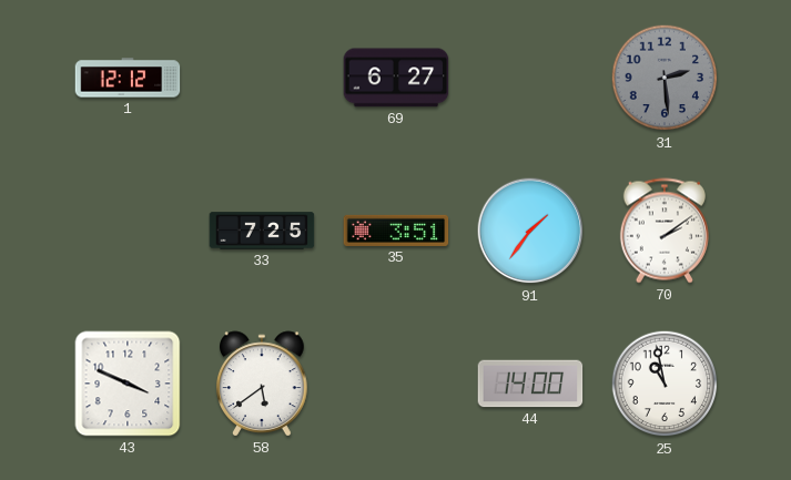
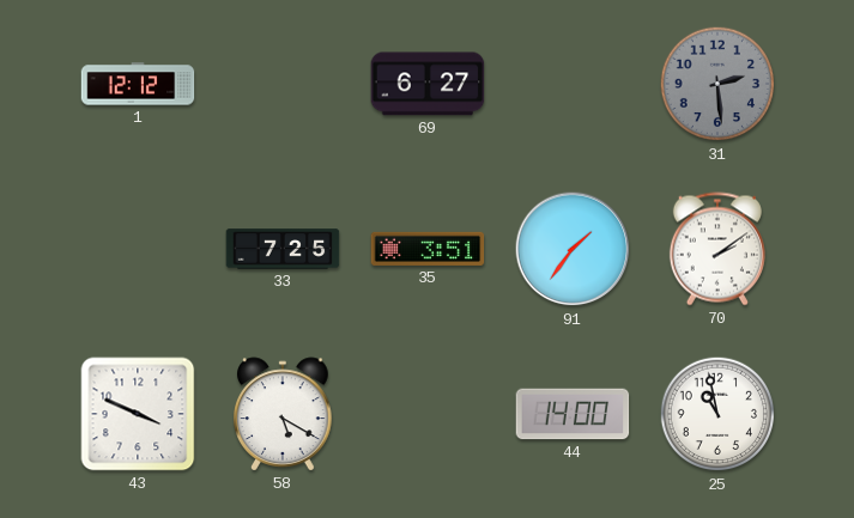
58: 5:39 -> 5:20 (283, 414)
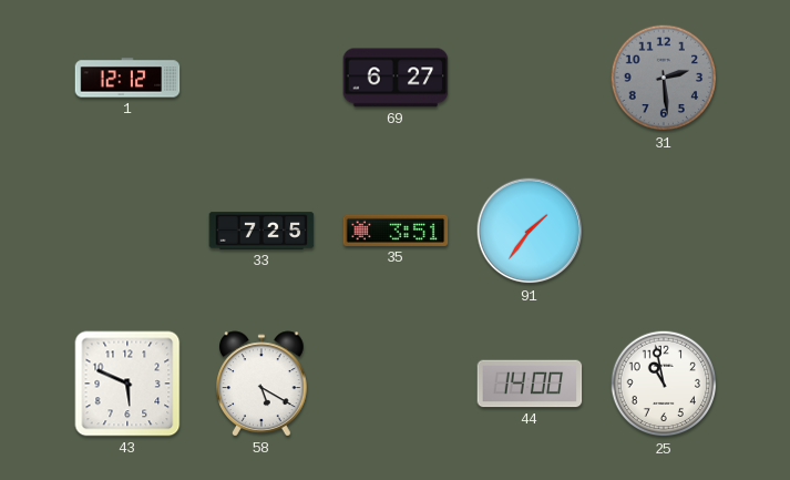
70: 2:09 -> none (717, 249)
43: 3:49 -> 5:49 (127, 384)
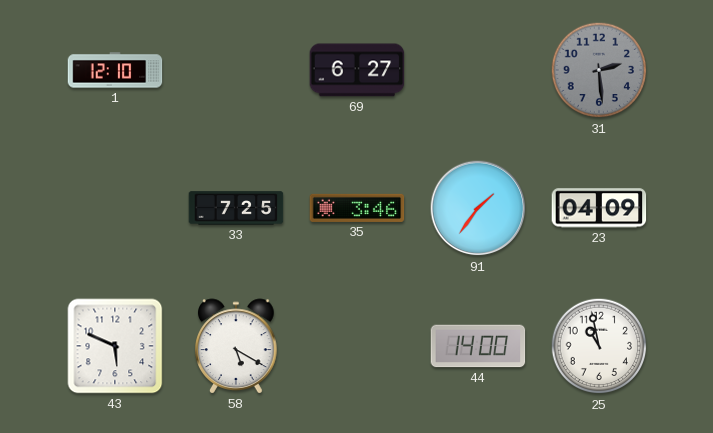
1: 12:12 -> 12:10 (115, 70)
35: 3:51 -> 3:46 (357, 208)
23: none -> 04:09 (599, 208)
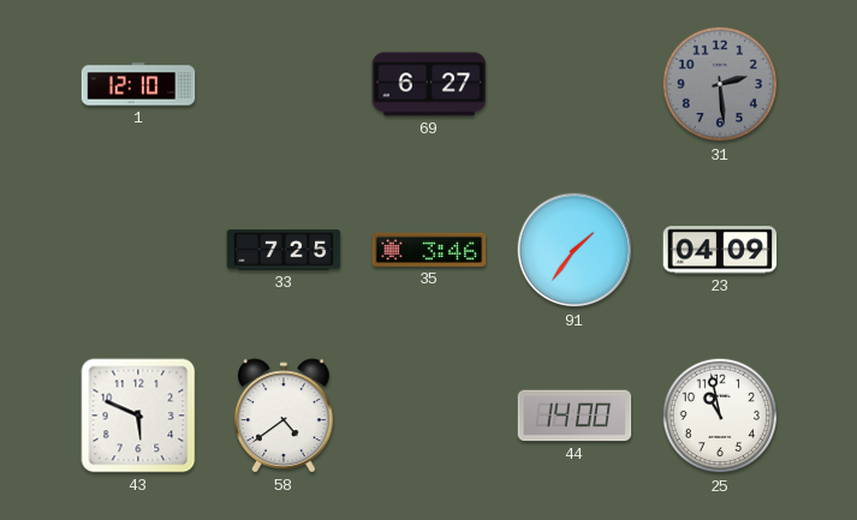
58: 5:20 -> 4:39 (284, 416)
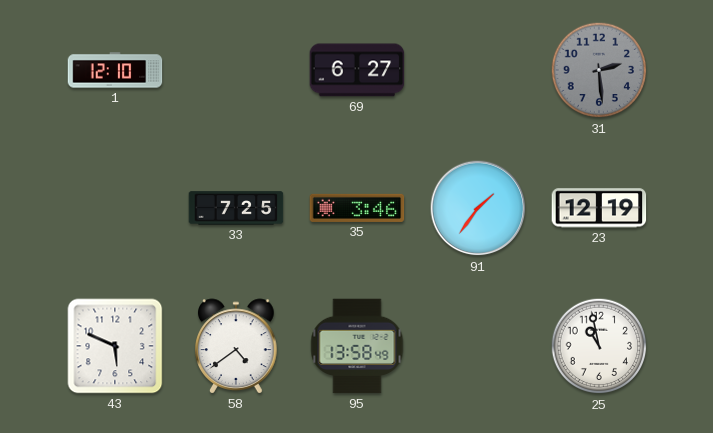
23: 04:09 -> 12:19 (599, 208)
95: none -> 13:58 (357, 346)
44: 14:00 -> none (575, 416)
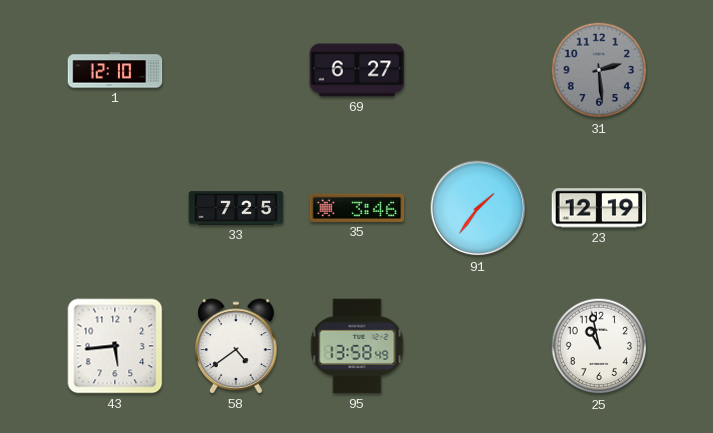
43: 5:49 -> 5:44 (115, 346)
